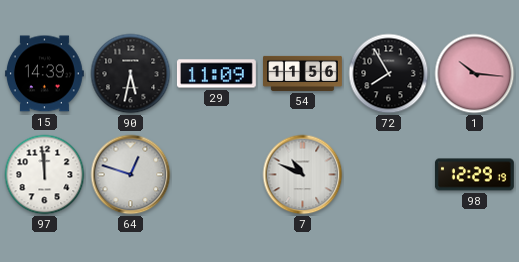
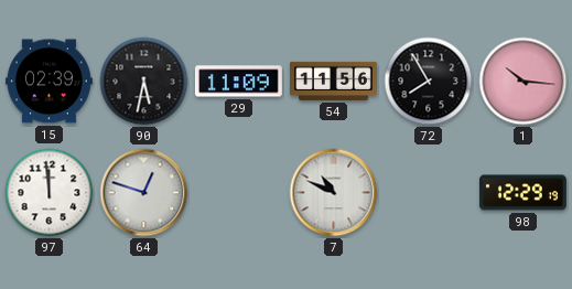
15: 14:39 -> 02:39 (48, 82)
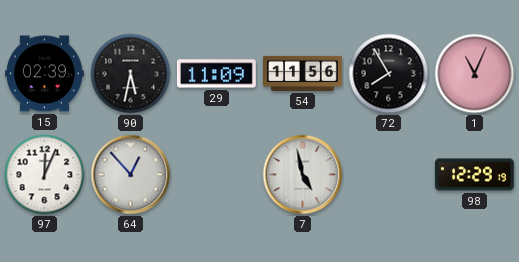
1: 10:16 -> 11:04 (475, 74)
97: 11:59 -> 12:04 (45, 175)
64: 12:48 -> 12:53 (131, 175)
7: 10:49 -> 4:58 (303, 175)
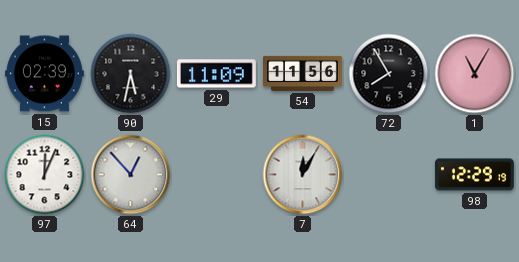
1: 11:04 -> 11:05 (475, 74)
7: 4:58 -> 12:05 (303, 175)
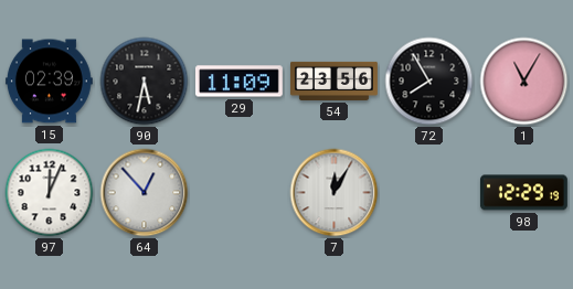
54: 11:56 -> 23:56 (335, 81)
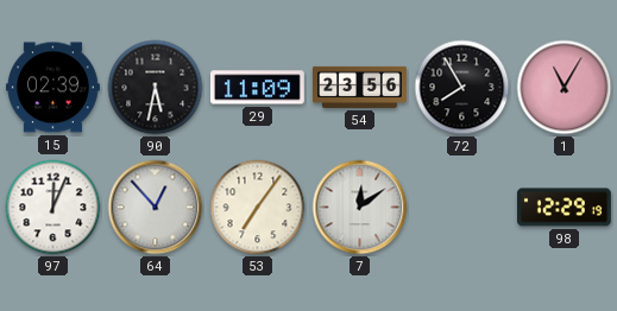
53: none -> 7:06 (258, 208)
7: 12:05 -> 12:09 (360, 208)
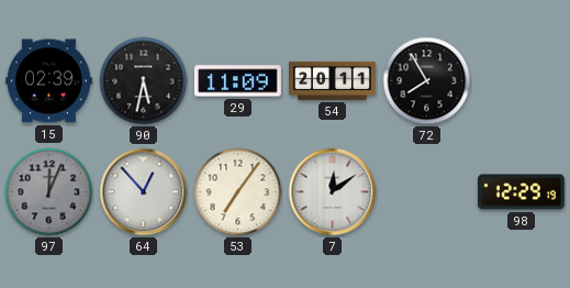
54: 23:56 -> 20:11 (333, 80)
1: 11:05 -> none (565, 88)
97 dial: white -> grey (49, 192)
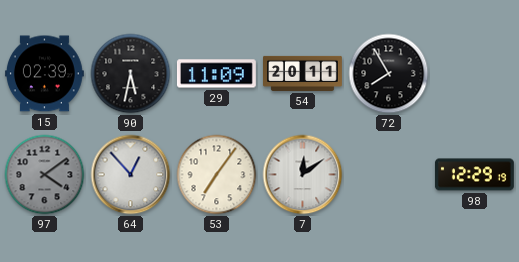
97: 12:04 -> 4:09 (45, 175)
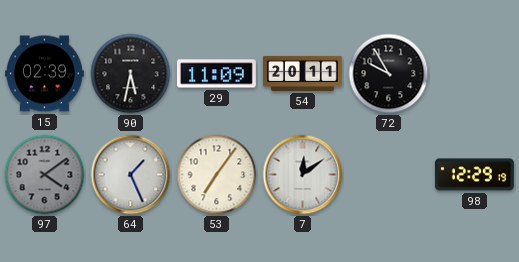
72: 7:55 -> 9:55 (389, 74)
64: 12:53 -> 1:26 (131, 175)
